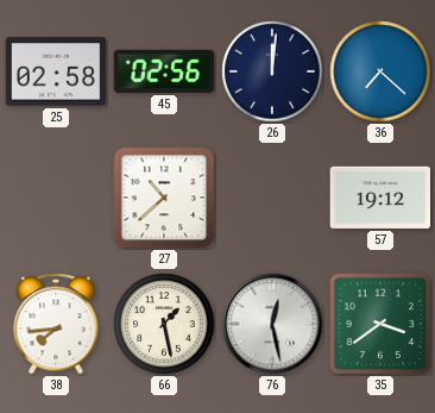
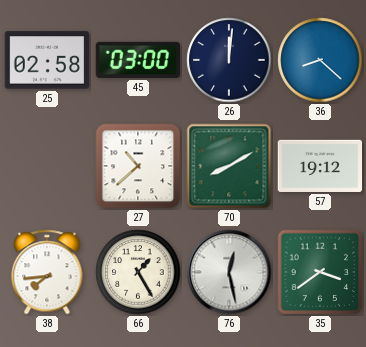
45: 02:56 -> 03:00 (138, 60)
36: 7:22 -> 8:22 (320, 60)
70: none -> 8:10 (229, 166)
66: 1:28 -> 1:25 (138, 272)
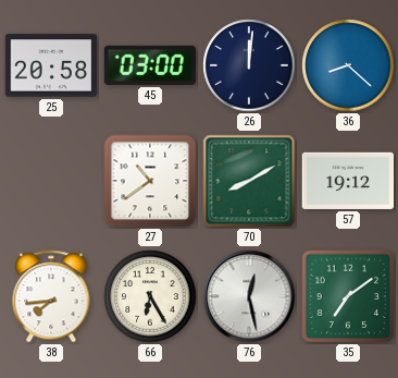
25: 02:58 -> 20:58 (51, 65)
27: 10:38 -> 10:39 (150, 181)
66: 1:25 -> 6:25 (150, 296)
35: 3:39 -> 7:09 (348, 296)
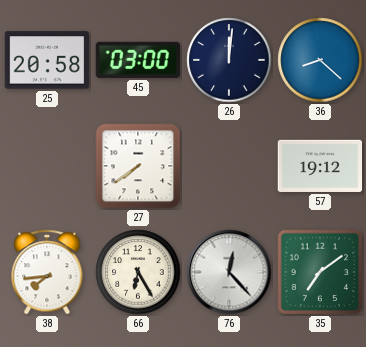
27: 10:39 -> 7:39 (138, 166)
70: 8:10 -> none (249, 181)
76: 12:28 -> 12:23 (229, 272)
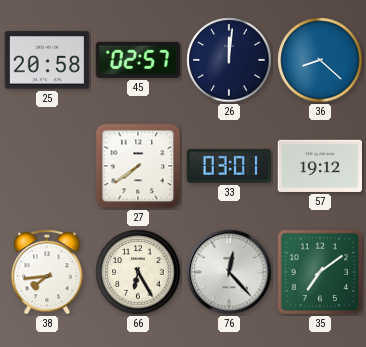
45: 03:00 -> 02:57 (138, 60)
33: none -> 03:01 (228, 166)
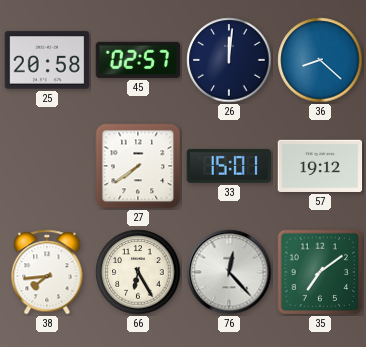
33: 03:01 -> 15:01 (228, 166)
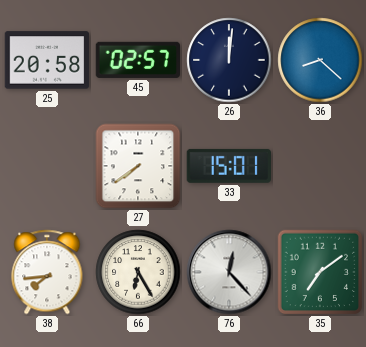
57: 19:12 -> none (320, 166)
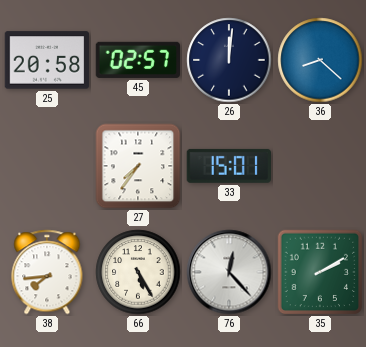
27: 7:39 -> 7:36 (138, 166)
66: 6:25 -> 5:25 (138, 272)
35: 7:09 -> 2:10 (320, 272)
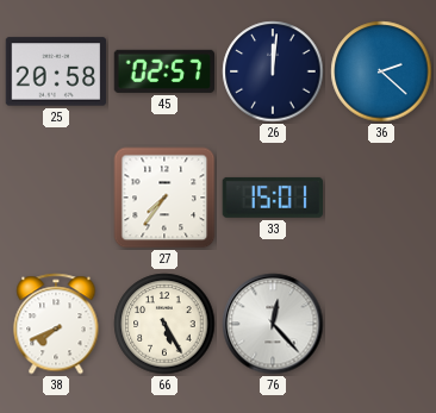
36: 8:22 -> 2:22 (381, 71)
38: 7:44 -> 7:41 (56, 324)
35: 2:10 -> none (320, 272)
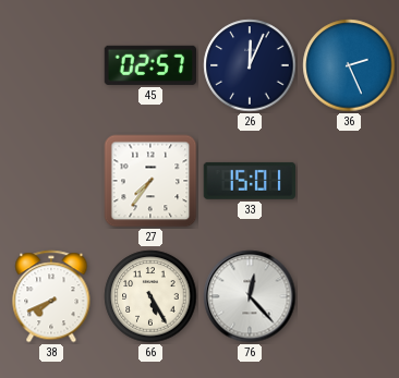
25: 20:58 -> none (56, 71)
26: 12:01 -> 12:04 (250, 65)
36: 2:22 -> 2:26 (349, 65)
